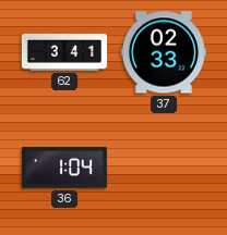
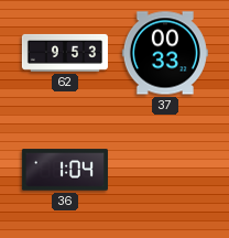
62: 3:41 -> 9:53 (65, 53)
37: 02:33 -> 00:33 (165, 53)
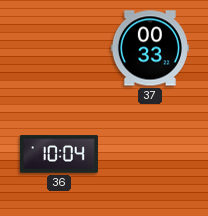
62: 9:53 -> none (65, 53)
36: 1:04 -> 10:04 (59, 154)
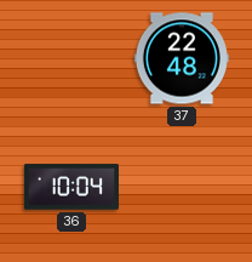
37: 00:33 -> 22:48 (182, 58)
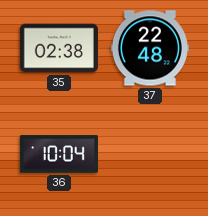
35: none -> 02:38 (59, 48)
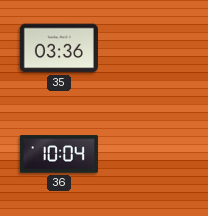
35: 02:38 -> 03:36 (59, 48)
37: 22:48 -> none (150, 48)
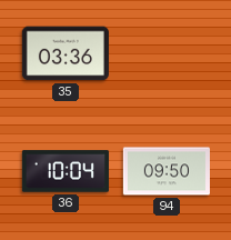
94: none -> 09:50 (167, 171)
